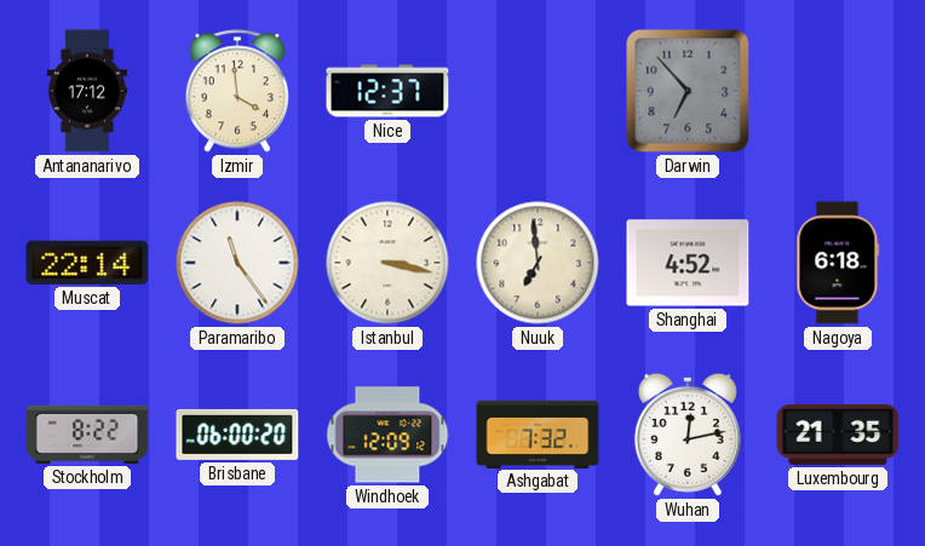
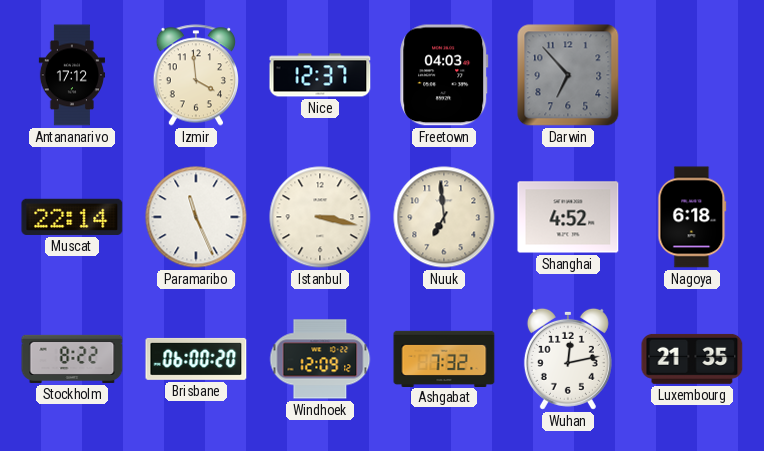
Freetown: none -> 04:03 (444, 75)
Paramaribo: 11:24 -> 11:26 (196, 217)
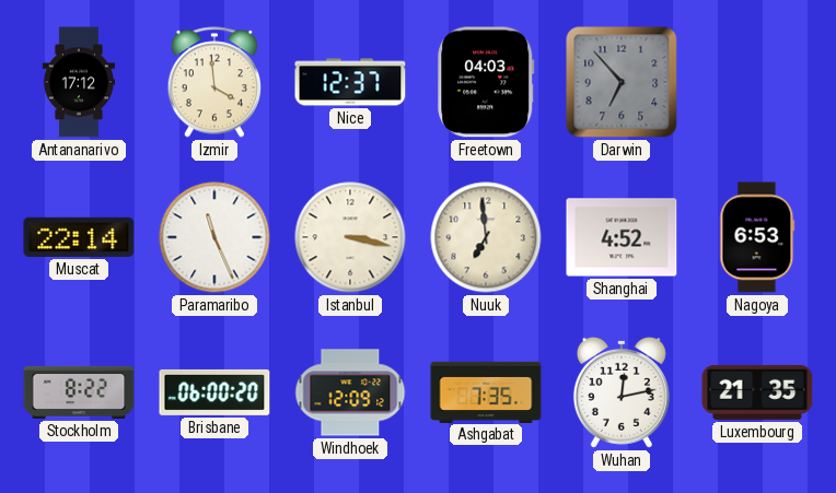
Nagoya: 6:18 -> 6:53 (757, 237)
Ashgabat: 7:32 -> 7:35 (486, 391)
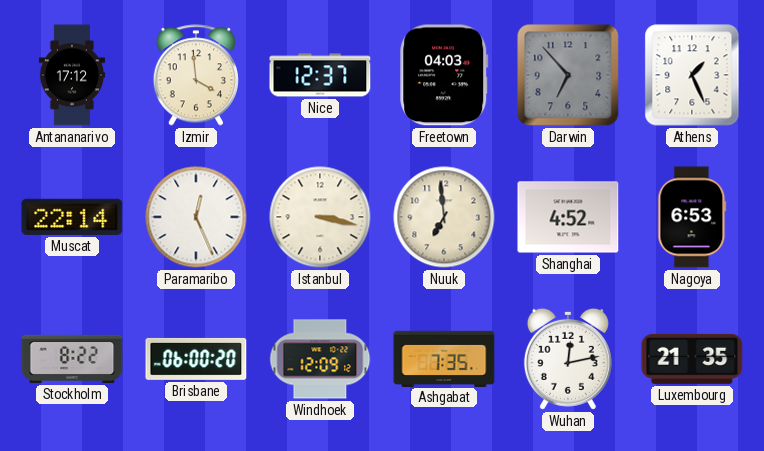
Athens: none -> 1:26 (692, 75)
Paramaribo: 11:26 -> 12:26 (196, 217)
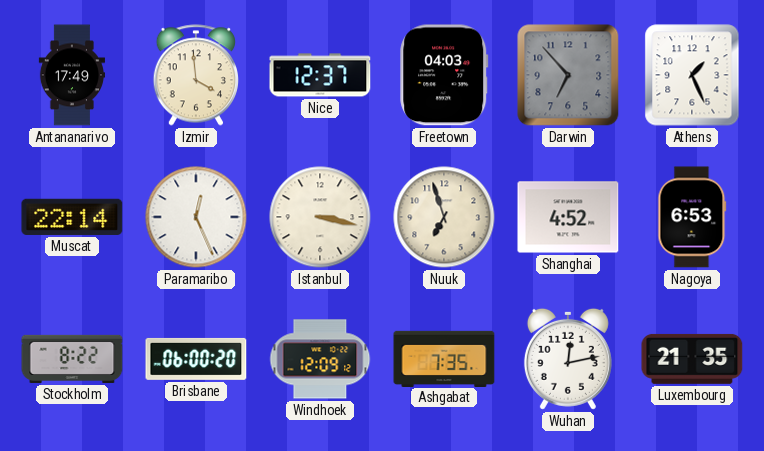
Antananarivo: 17:12 -> 17:49 (71, 75)
Nuuk: 6:59 -> 6:57 (444, 217)
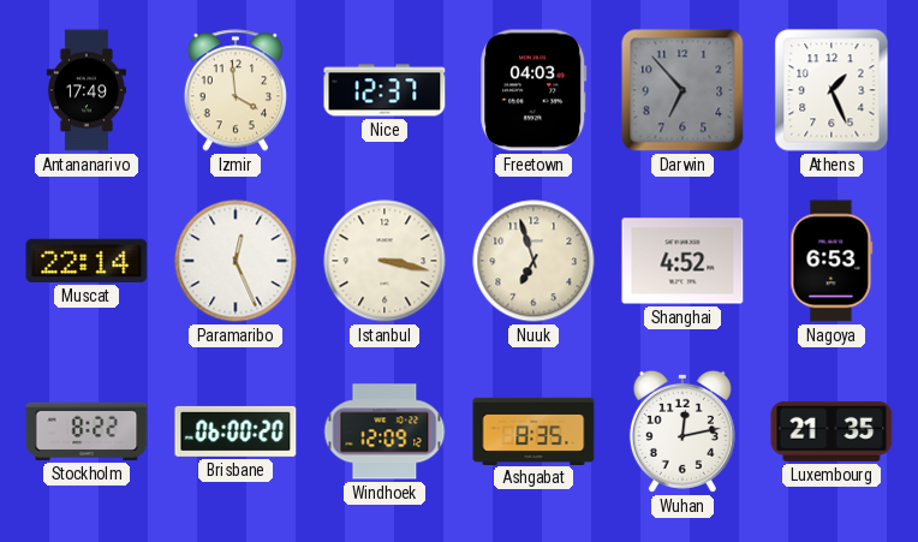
Ashgabat: 7:35 -> 8:35 (533, 430)
